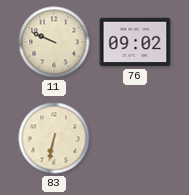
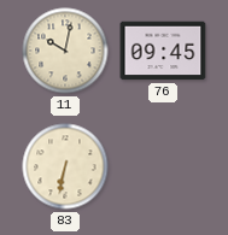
11: 9:49 -> 10:02 (65, 51)
76: 09:02 -> 09:45 (163, 51)
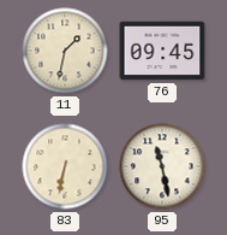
11: 10:02 -> 1:32 (65, 51)
95: none -> 11:28 (162, 166)
